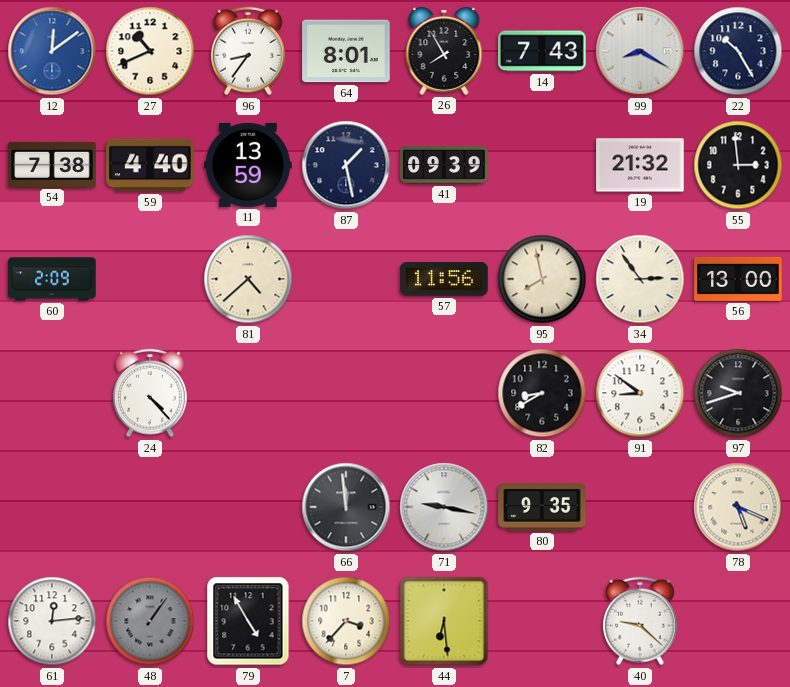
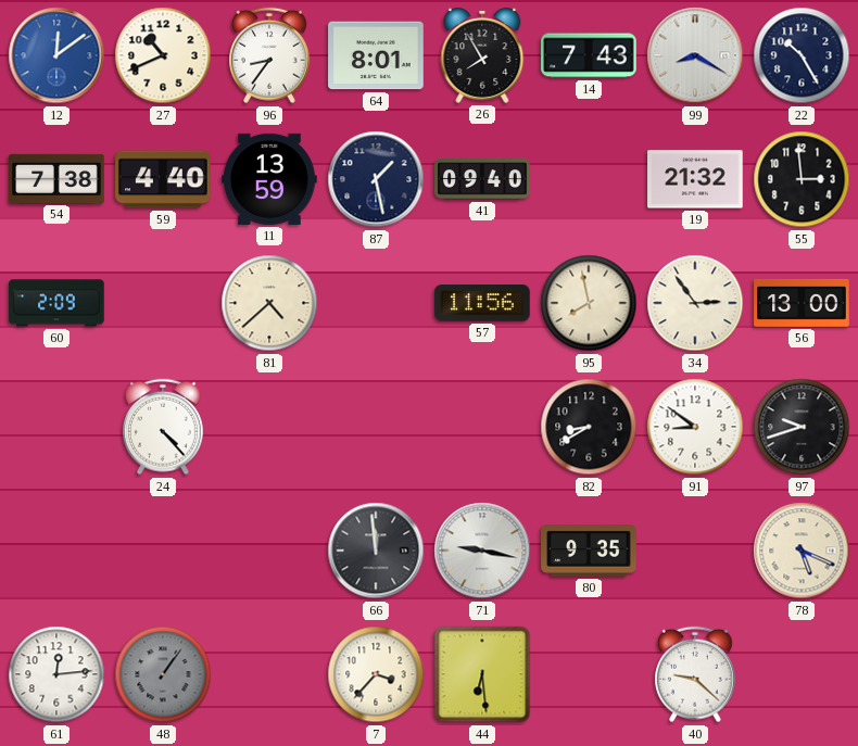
41: 09:39 -> 09:40 (482, 179)
79: 4:55 -> none (248, 621)
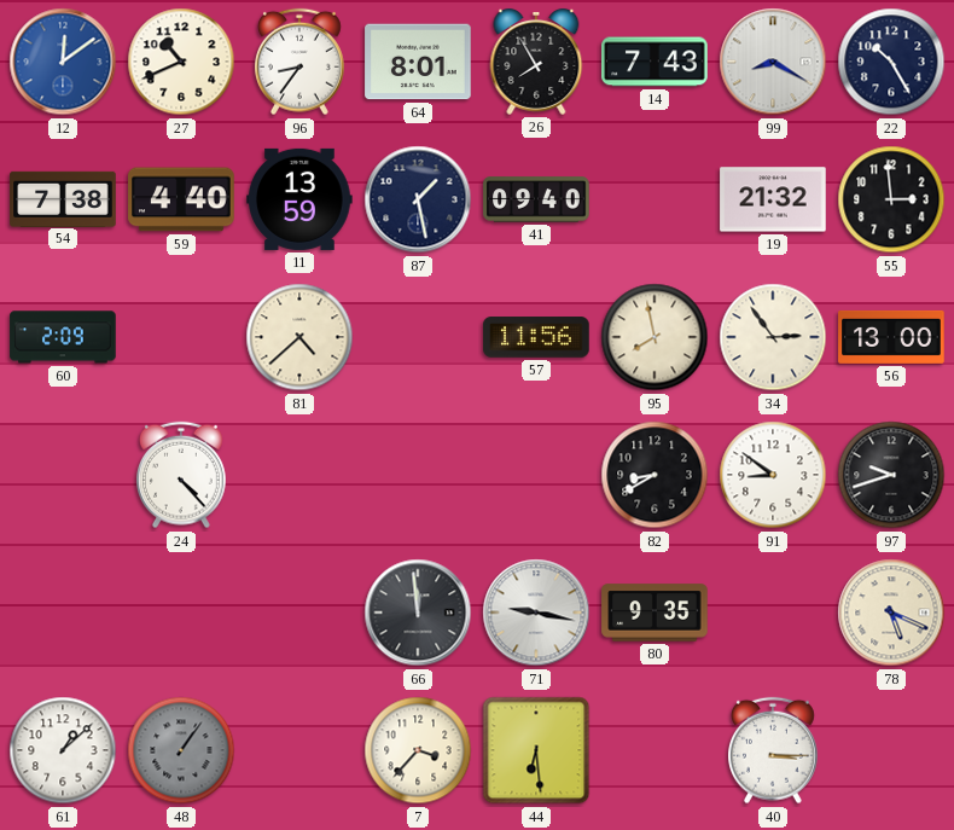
61: 12:14 -> 1:08 (63, 750)
40: 9:22 -> 3:15 (774, 750)
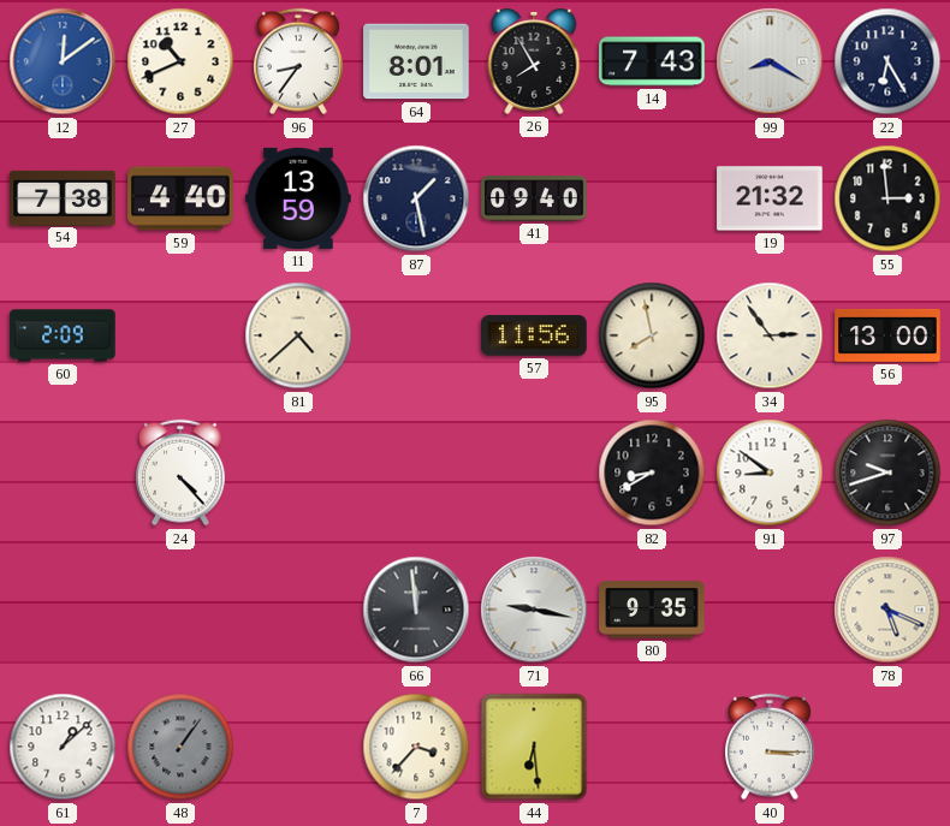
22: 10:25 -> 6:25 (887, 61)
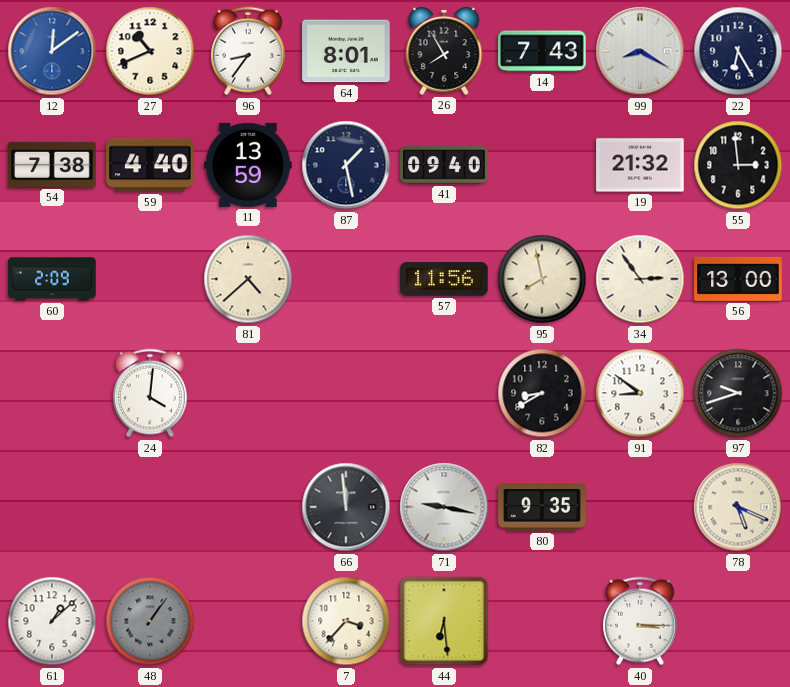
24: 4:23 -> 4:01 (151, 393)
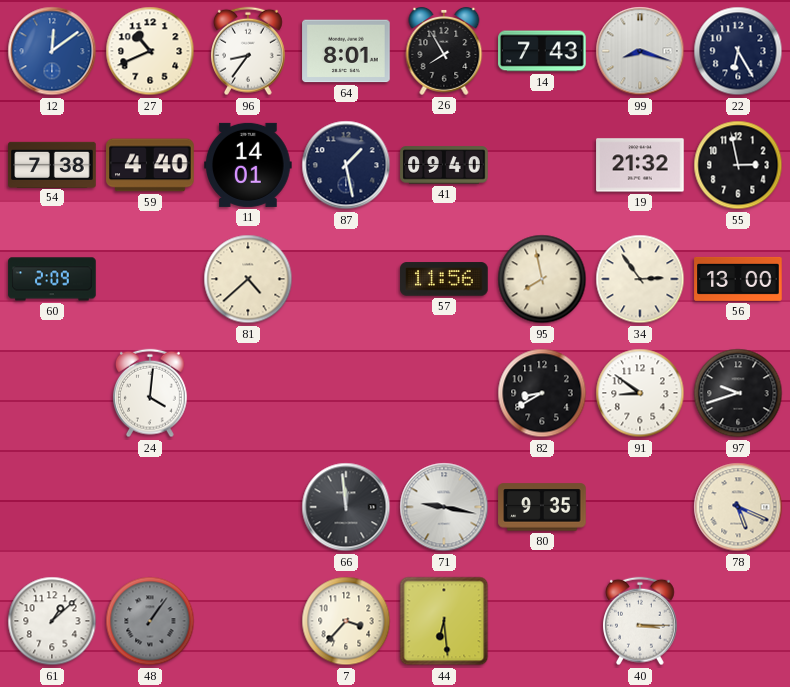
99: 8:20 -> 8:18 (640, 51)
11: 13:59 -> 14:01 (248, 165)
55: 2:59 -> 2:58 (738, 165)
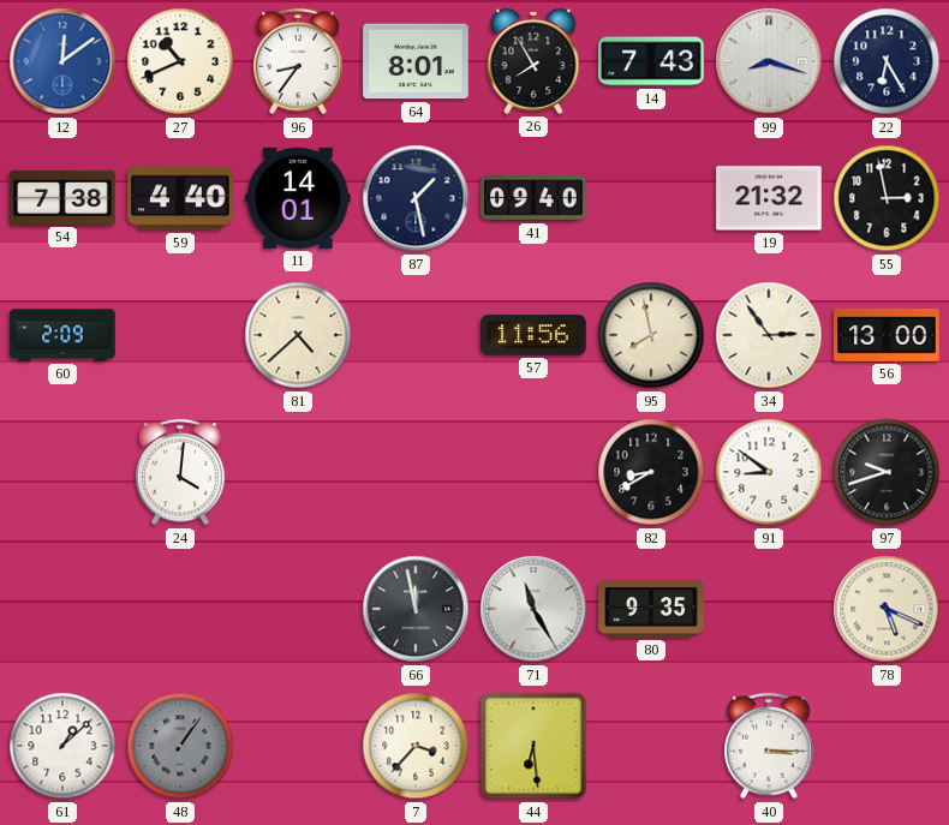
66: 11:59 -> 11:58 (416, 609)
71: 9:17 -> 11:25 (533, 609)
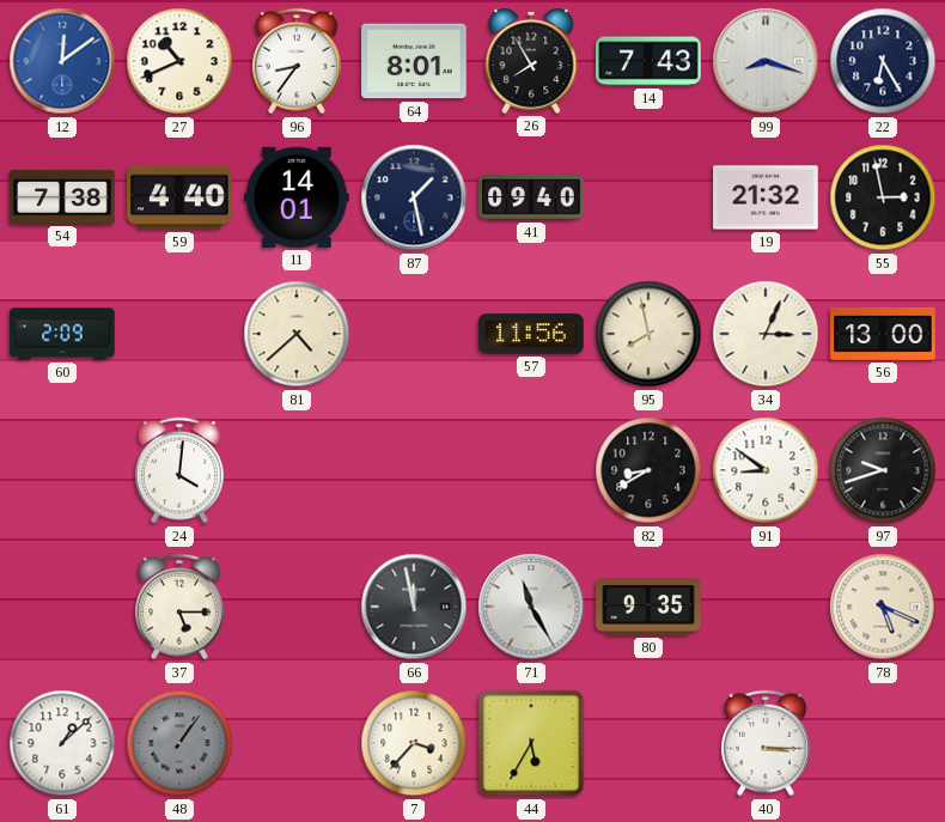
34: 2:54 -> 3:04 (766, 334)
37: none -> 5:15 (181, 607)
44: 6:29 -> 5:35 (531, 743)
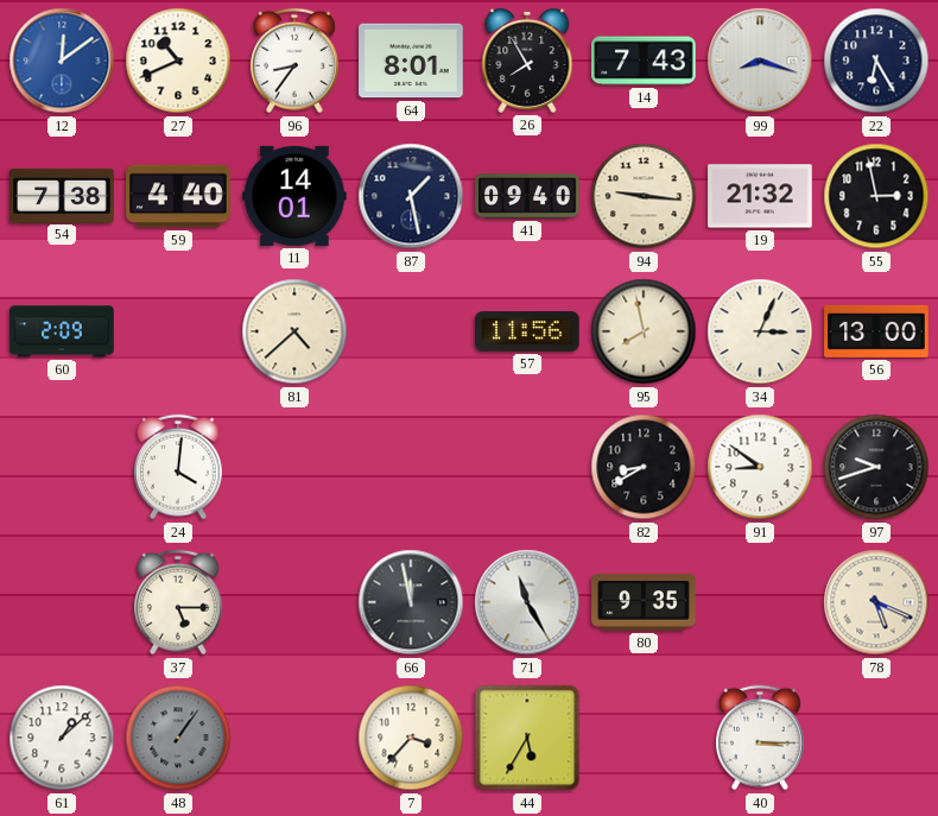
94: none -> 9:16 (644, 196)
